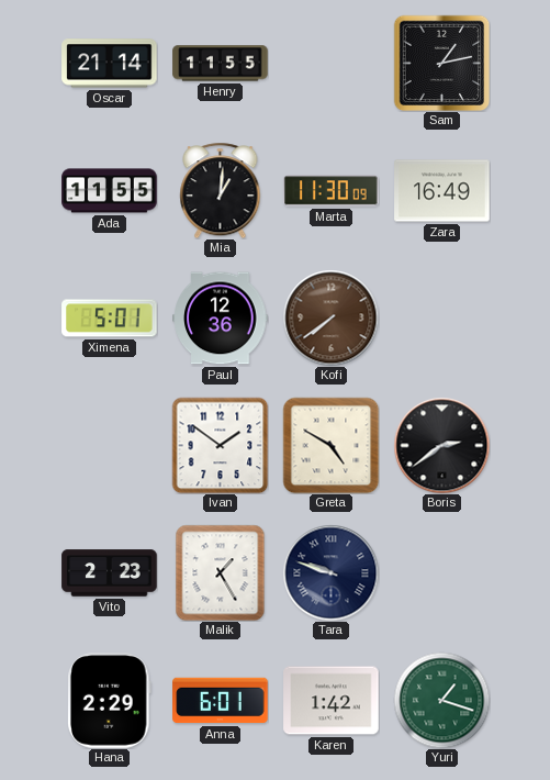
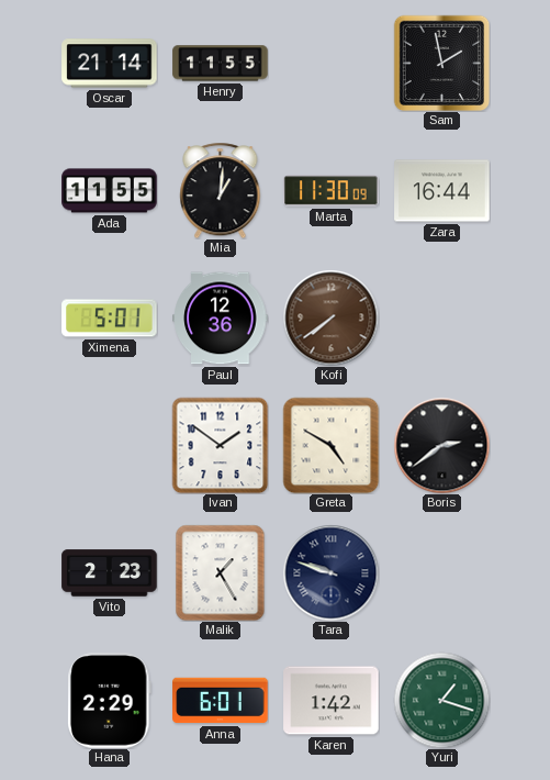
Sam: 1:13 -> 1:58 (441, 63)
Zara: 16:49 -> 16:44 (442, 191)
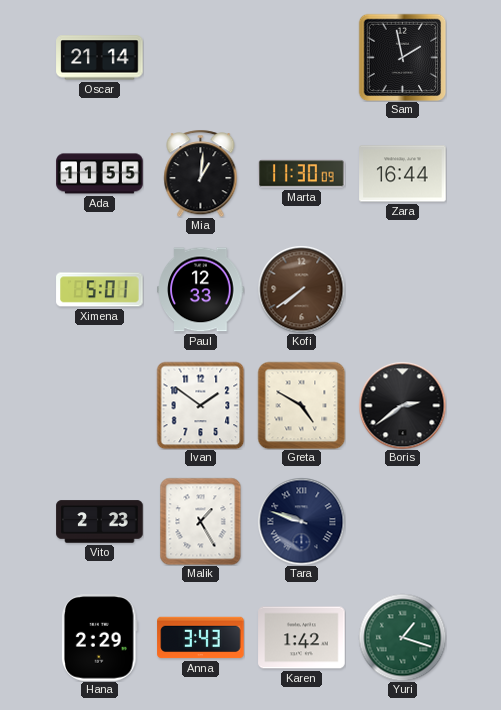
Henry: 11:55 -> none (221, 64)
Paul: 12:36 -> 12:33 (201, 290)
Anna: 6:01 -> 3:43 (201, 638)
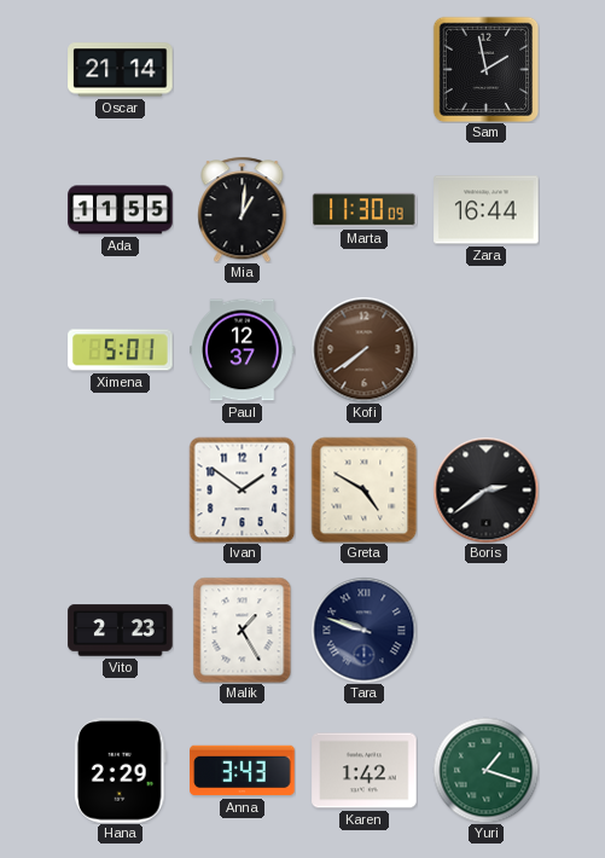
Paul: 12:33 -> 12:37 (243, 350)
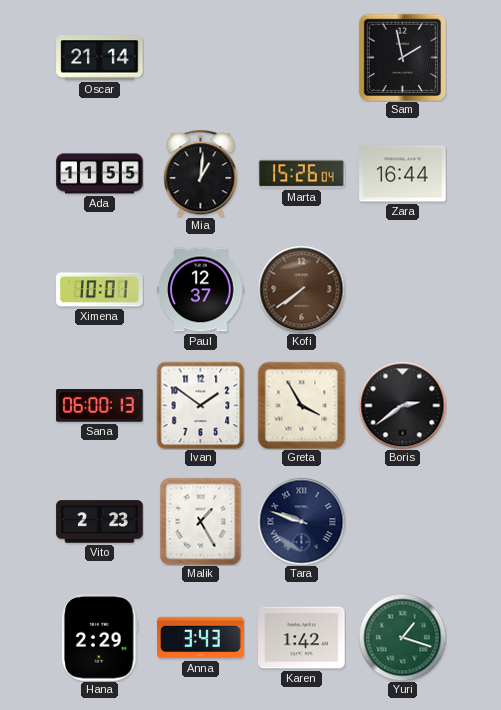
Marta: 11:30 -> 15:26 (302, 174)
Ximena: 5:01 -> 10:01 (100, 290)
Sana: none -> 06:00 (100, 406)
Greta: 4:50 -> 3:55 (301, 405)
